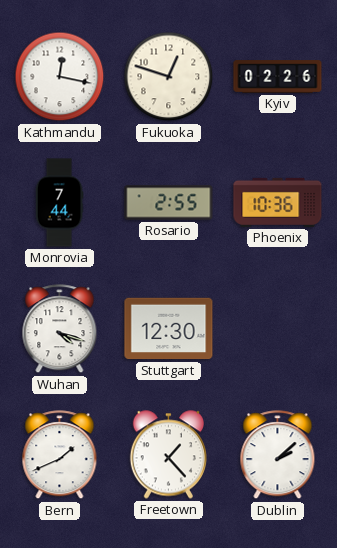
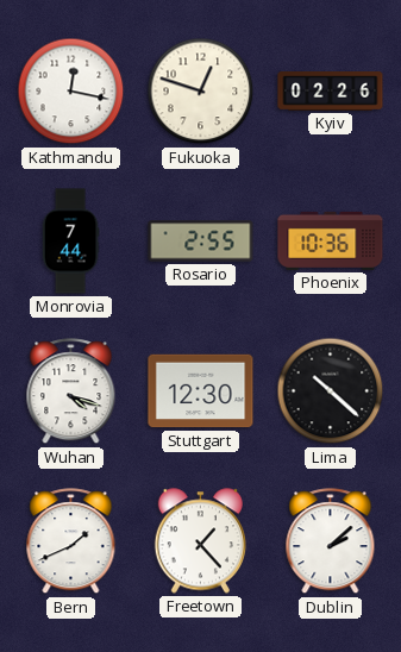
Lima: none -> 10:22 (331, 391)
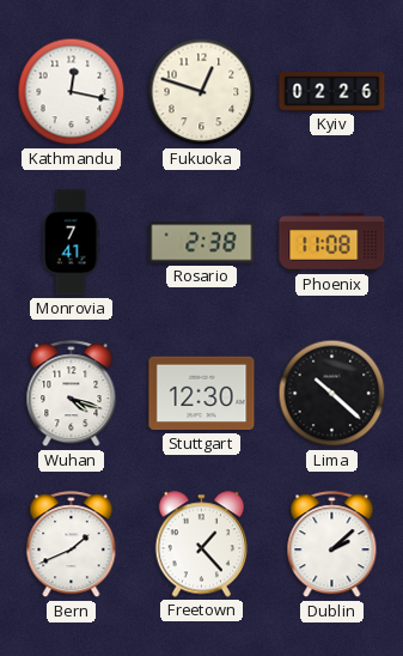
Monrovia: 7:44 -> 7:41 (71, 243)
Rosario: 2:55 -> 2:38 (202, 243)
Phoenix: 10:36 -> 11:08 (332, 242)
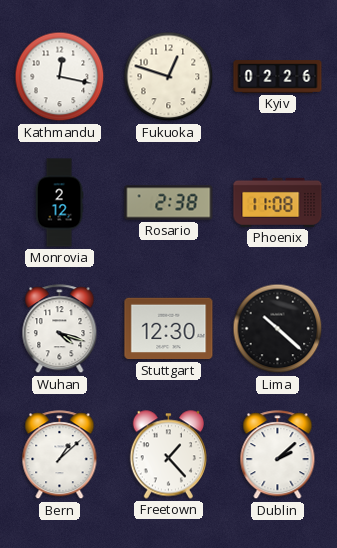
Monrovia: 7:41 -> 2:12 (59, 203)
Bern: 1:41 -> 1:08 (60, 455)
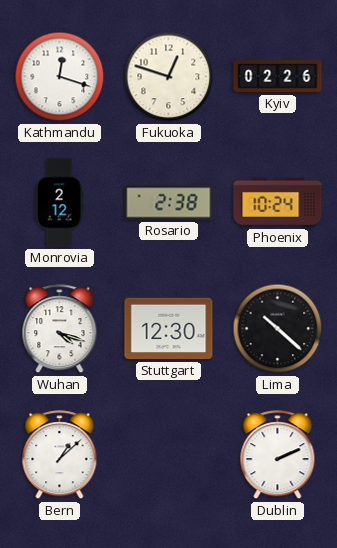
Kathmandu: 12:17 -> 12:18 (60, 77)
Phoenix: 11:08 -> 10:24 (278, 202)
Freetown: 1:23 -> none (168, 455)
Dublin: 2:08 -> 2:11 (278, 455)
